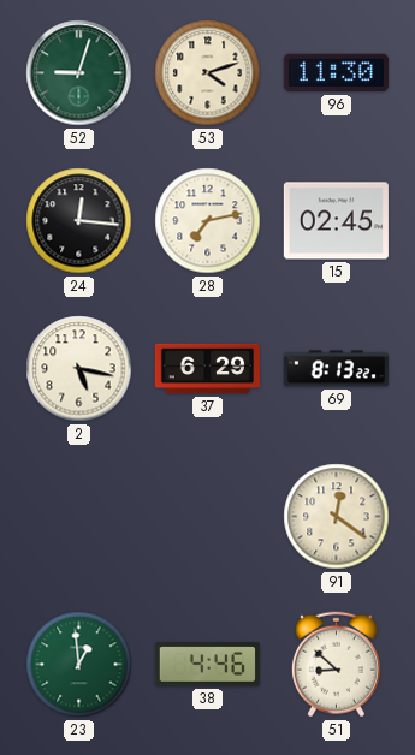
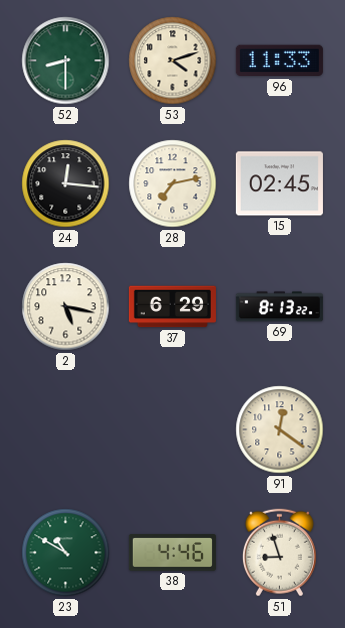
52: 9:03 -> 8:30 (66, 61)
96: 11:30 -> 11:33 (279, 61)
23: 12:59 -> 10:50 (66, 553)
51: 8:52 -> 8:57 (279, 553)
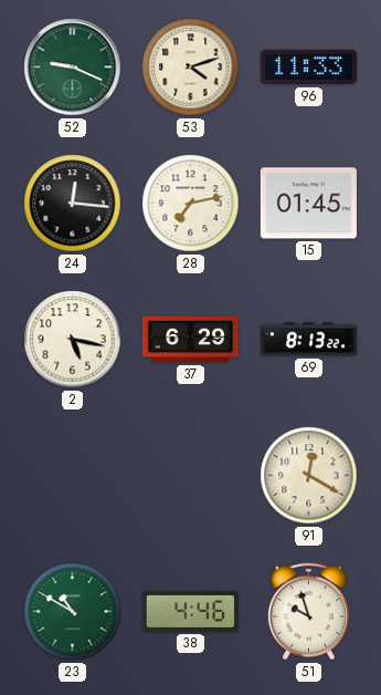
52: 8:30 -> 9:19 (73, 68)
15: 02:45 -> 01:45 (308, 204)
91: 12:21 -> 12:20 (309, 476)
51: 8:57 -> 9:57 (308, 612)
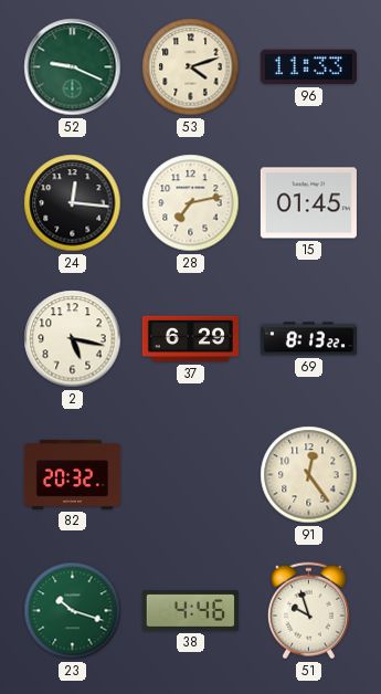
82: none -> 20:32 (72, 474)
91: 12:20 -> 12:24 (309, 475)
23: 10:50 -> 10:18 (73, 611)
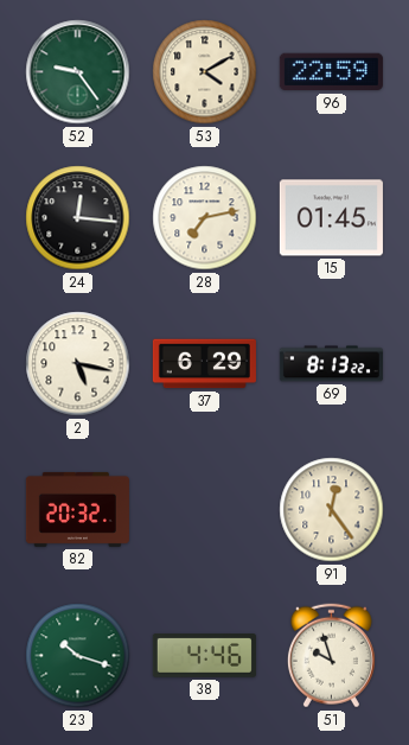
52: 9:19 -> 9:24 (78, 72)
53: 4:12 -> 4:10 (205, 72)
96: 11:33 -> 22:59 (331, 72)
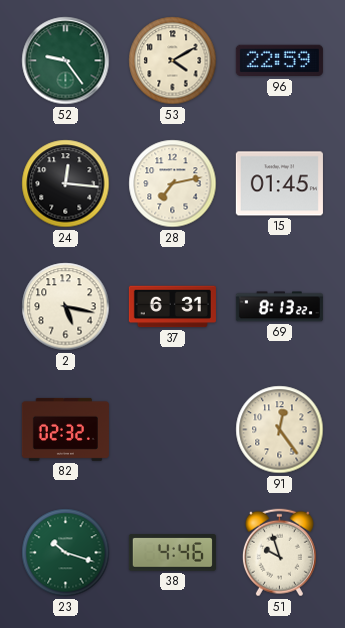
37: 6:29 -> 6:31 (172, 307)
82: 20:32 -> 02:32 (65, 429)
